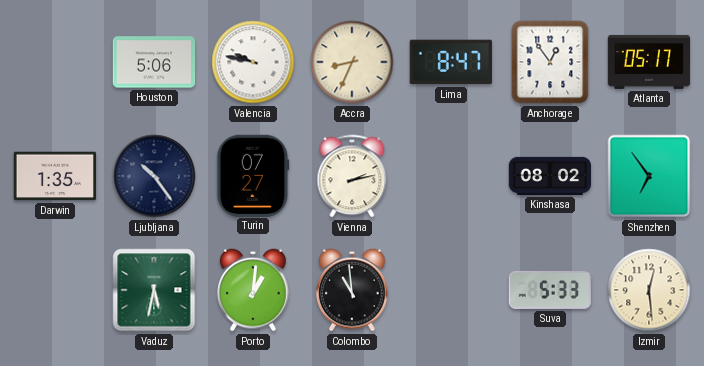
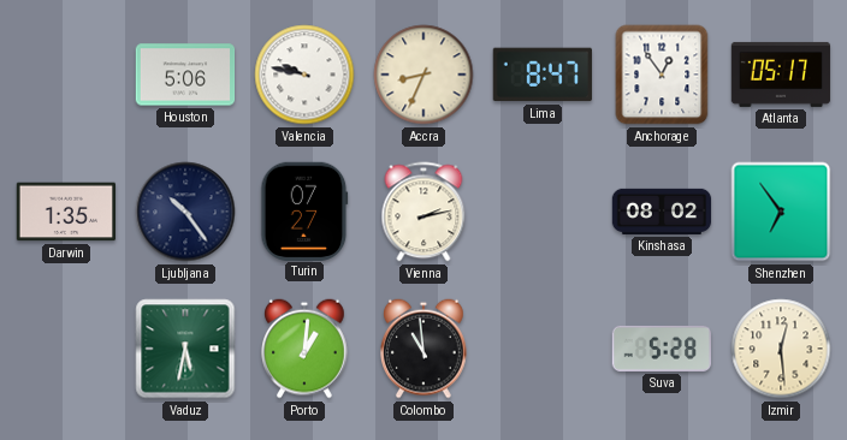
Suva: 5:33 -> 5:28 (661, 349)
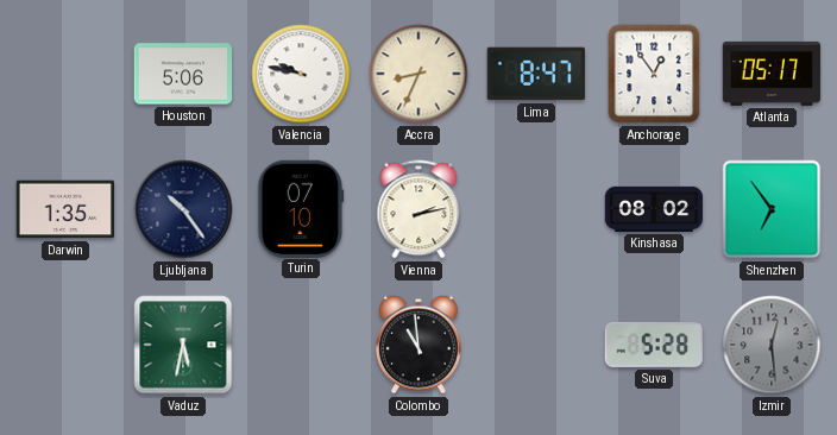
Turin: 07:27 -> 07:10 (301, 208)
Porto: 1:01 -> none (306, 349)
Izmir dial: cream -> grey (772, 345)
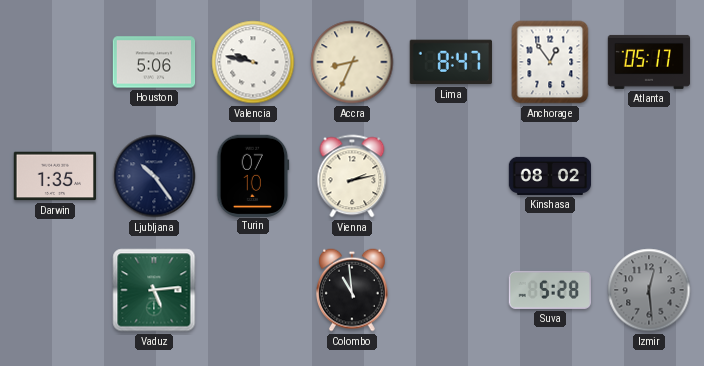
Shenzhen: 6:54 -> none (772, 209)
Vaduz: 5:32 -> 5:14 (154, 290)
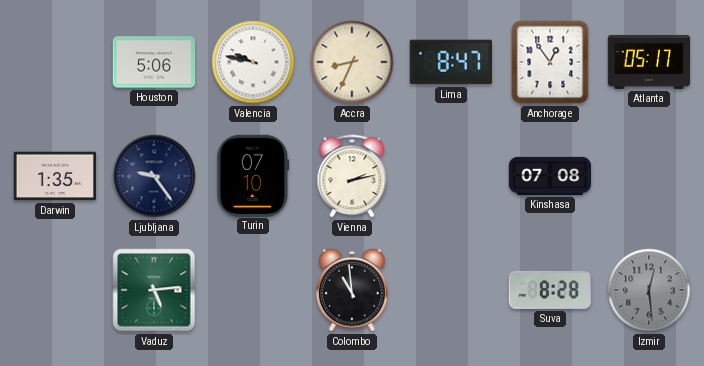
Ljubljana: 10:24 -> 9:24 (154, 176)
Kinshasa: 08:02 -> 07:08 (550, 176)
Suva: 5:28 -> 8:28 (549, 290)
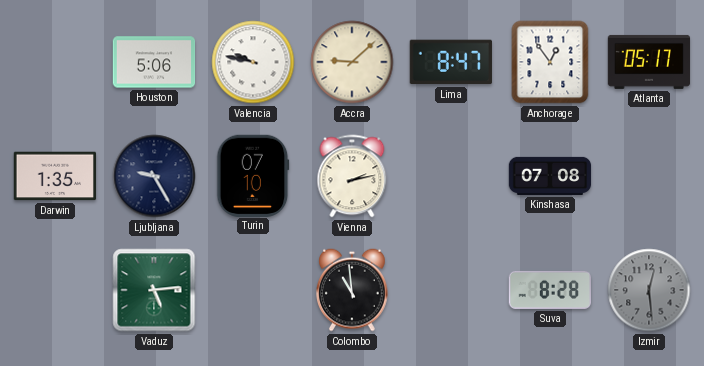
Accra: 8:34 -> 9:08 (352, 62)
Ljubljana: 9:24 -> 9:25 (154, 176)
